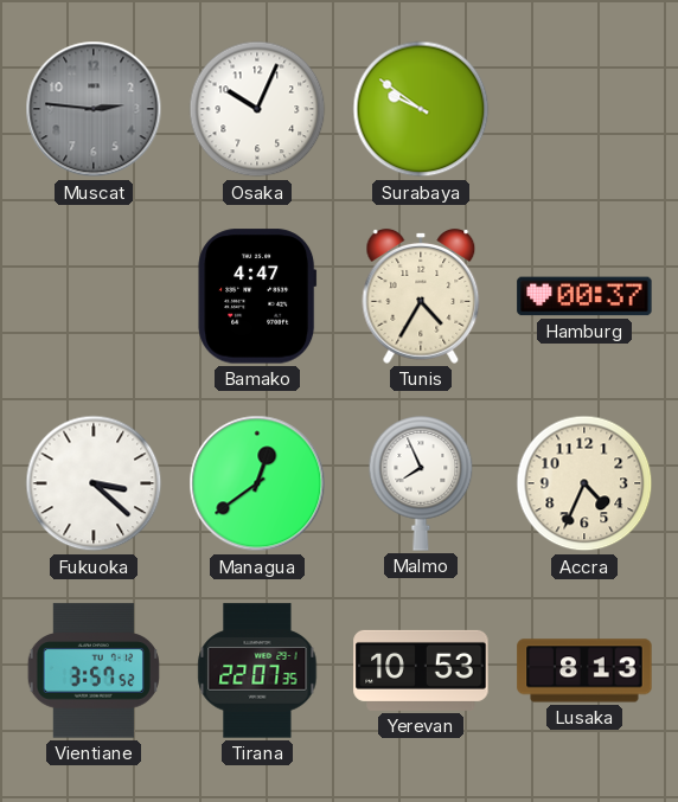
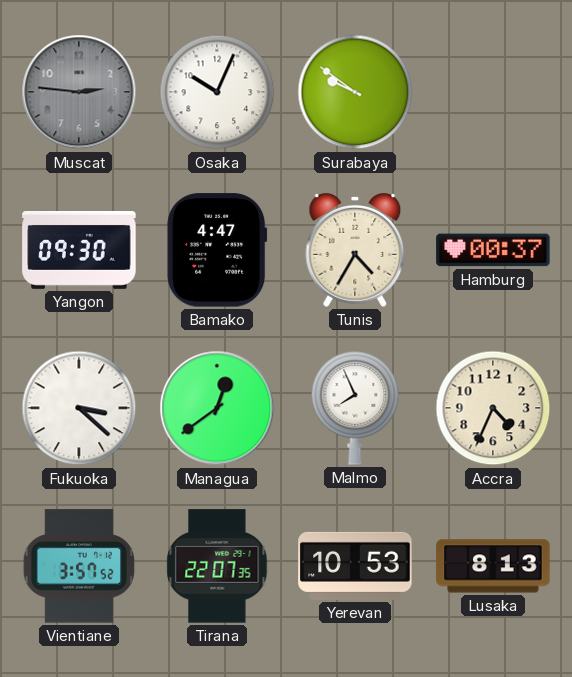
Yangon: none -> 09:30 (79, 251)
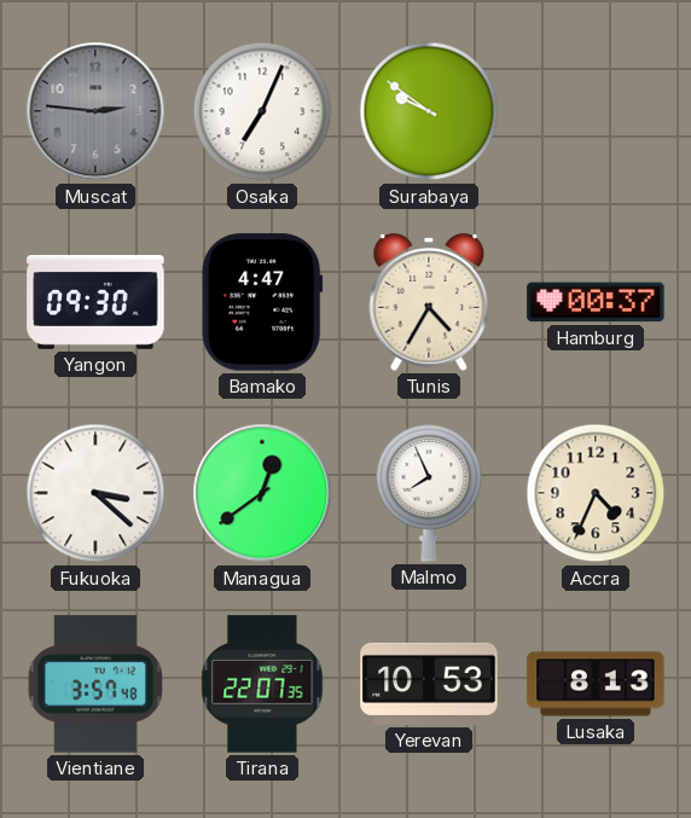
Osaka: 10:04 -> 7:04 (262, 111)
Vientiane: 3:57:52 -> 3:57:48 (94, 684)
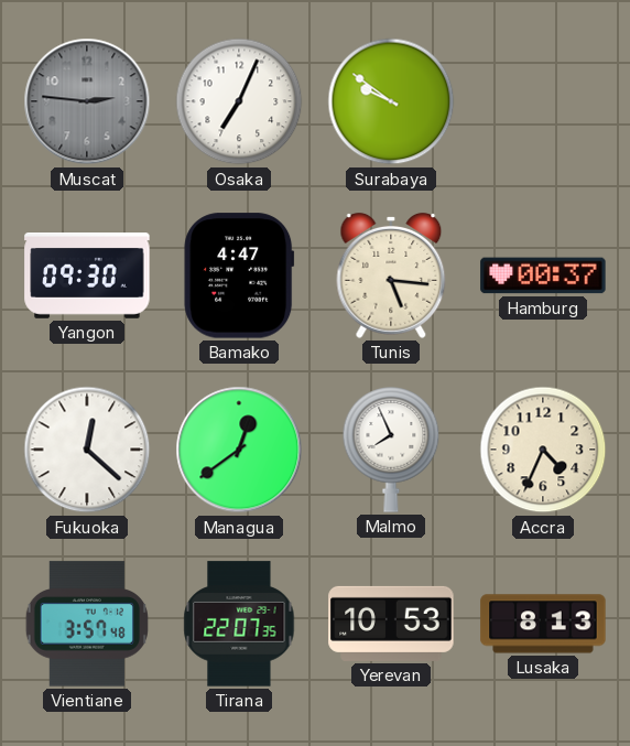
Tunis: 4:35 -> 5:16 (391, 275)
Fukuoka: 3:22 -> 12:22 (87, 450)
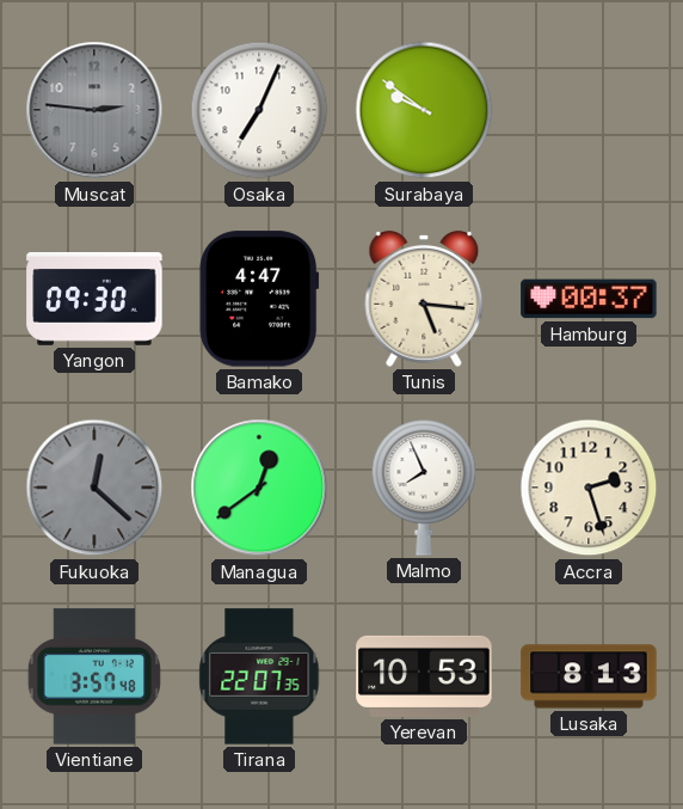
Fukuoka dial: white -> grey (94, 488)
Accra: 4:34 -> 2:27 (589, 488)
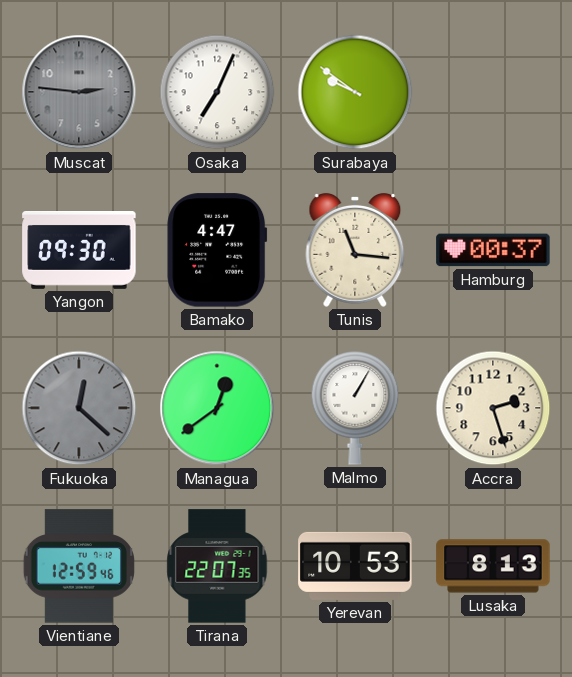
Tunis: 5:16 -> 11:16 (355, 250)
Malmo: 7:56 -> 1:05 (355, 408)
Vientiane: 3:57 -> 12:59 (78, 566)
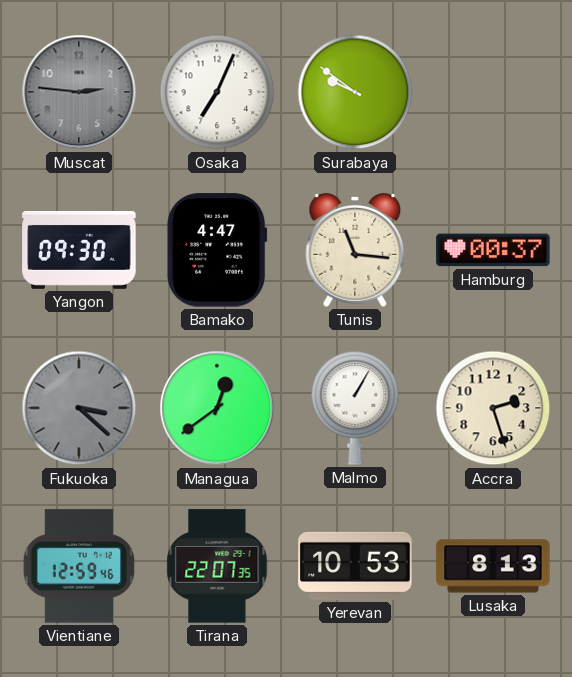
Fukuoka: 12:22 -> 3:22 (79, 408)
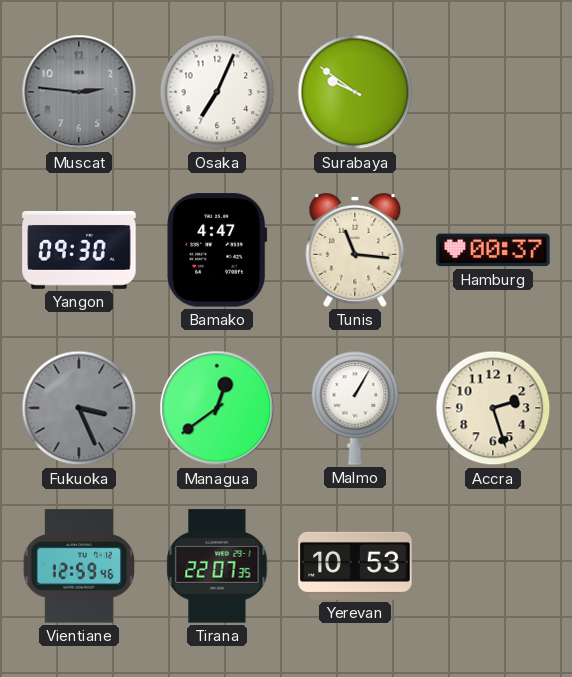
Fukuoka: 3:22 -> 3:26 (79, 408)
Lusaka: 8:13 -> none (493, 566)
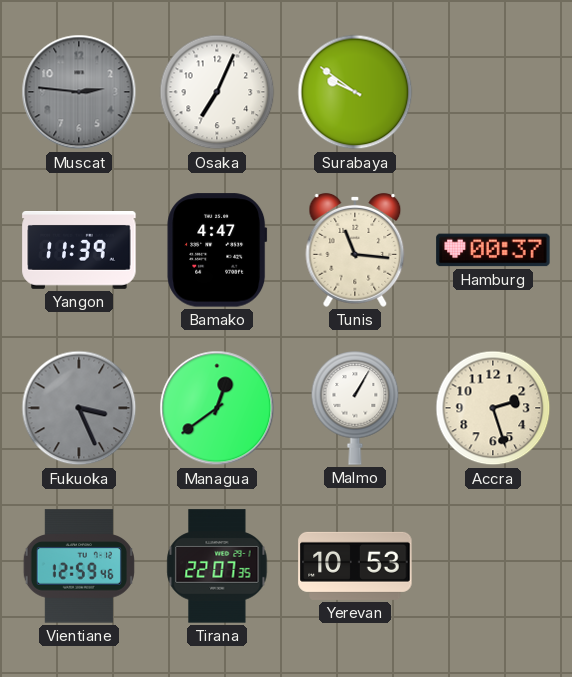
Yangon: 09:30 -> 11:39 (79, 251)
